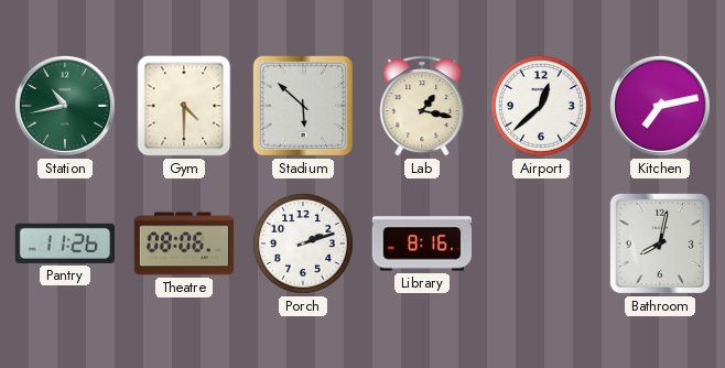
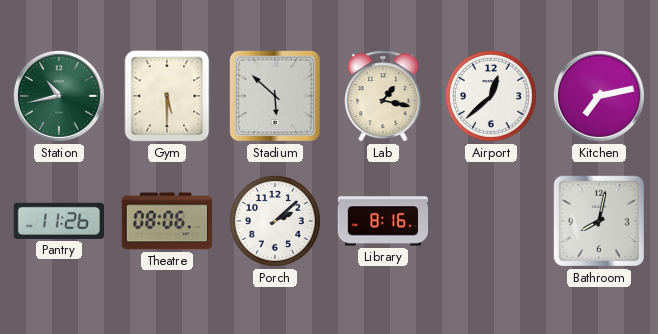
Gym: 4:30 -> 5:30 (167, 96)
Porch: 2:12 -> 2:08 (275, 221)
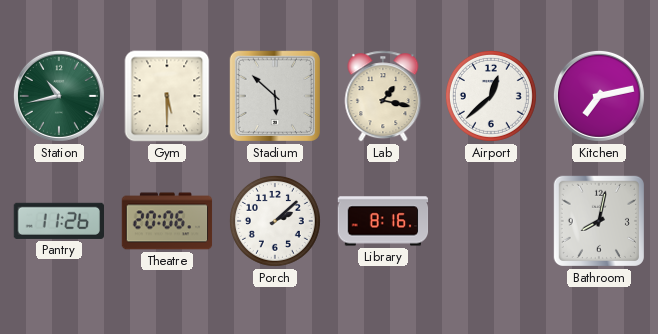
Theatre: 08:06 -> 20:06 (167, 221)
